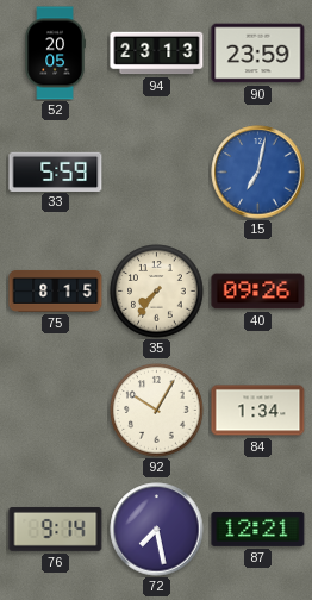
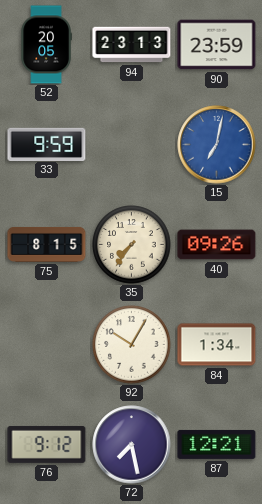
33: 5:59 -> 9:59 (47, 144)
76: 9:14 -> 9:12 (47, 444)
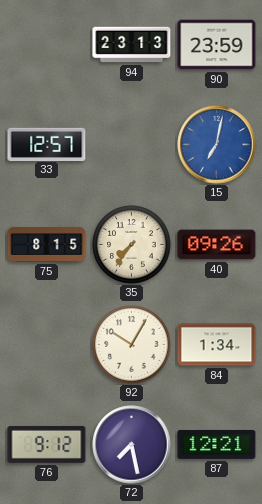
52: 20:05 -> none (46, 45)
33: 9:59 -> 12:57 (47, 144)
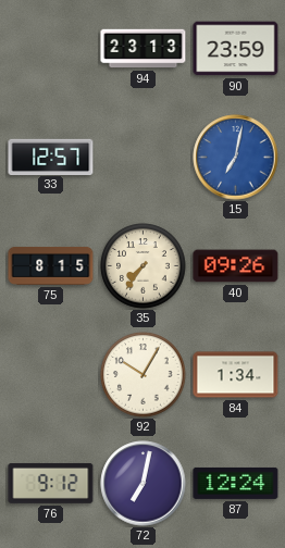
72: 7:28 -> 7:02 (144, 484)
87: 12:21 -> 12:24 (236, 483)
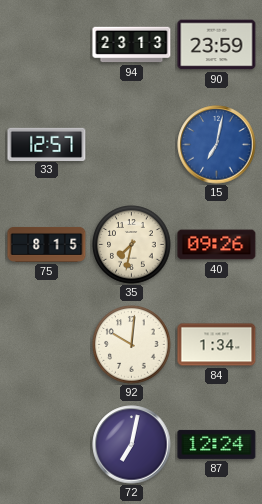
35: 7:36 -> 7:32 (132, 245)
92: 10:05 -> 10:01 (132, 345)
76: 9:12 -> none (51, 483)
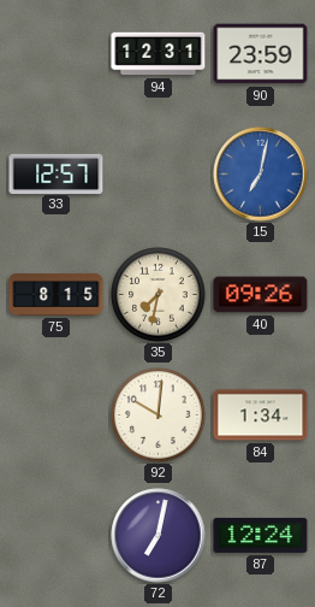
94: 23:13 -> 12:31 (159, 54)
